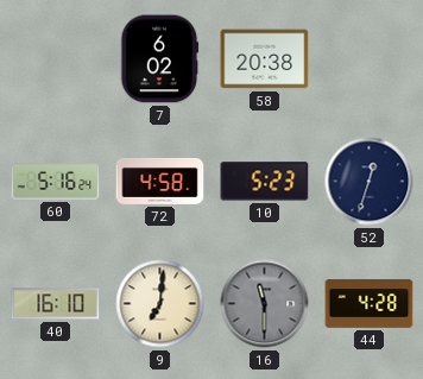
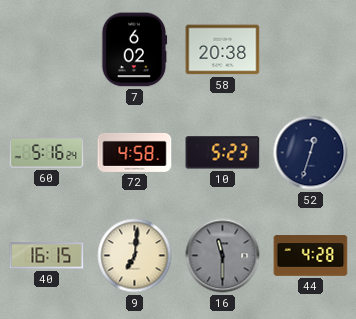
40: 16:10 -> 16:15 (47, 256)
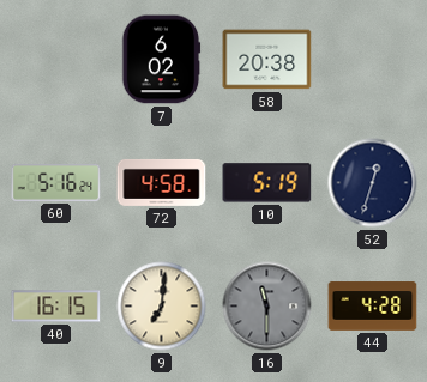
10: 5:23 -> 5:19 (267, 183)
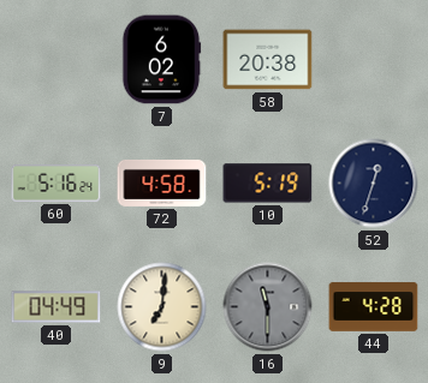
40: 16:15 -> 04:49 (57, 307)
